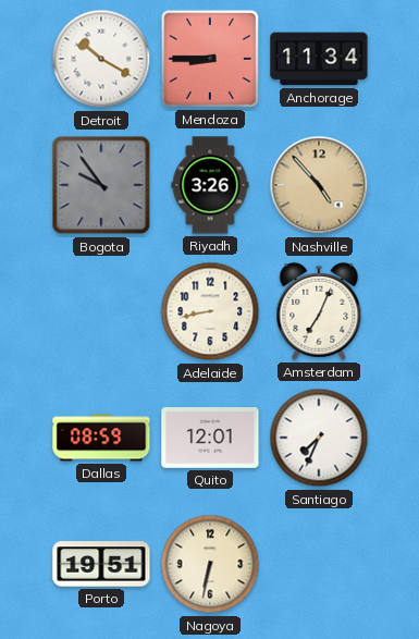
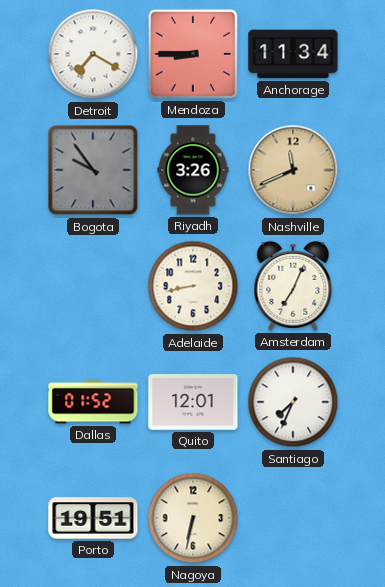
Detroit: 10:20 -> 7:20 (93, 54)
Nashville: 4:53 -> 11:41 (293, 170)
Dallas: 08:59 -> 01:52 (93, 402)
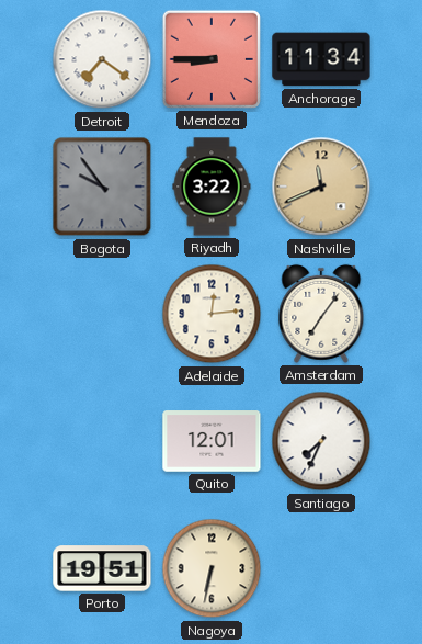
Detroit: 7:20 -> 7:21 (102, 59)
Riyadh: 3:26 -> 3:22 (212, 187)
Adelaide: 8:43 -> 12:14 (212, 314)
Amsterdam: 7:04 -> 7:06 (321, 314)
Dallas: 01:52 -> none (93, 402)
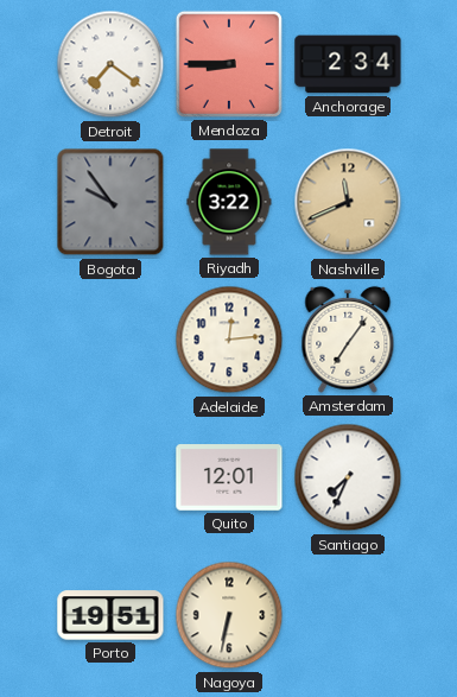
Anchorage: 11:34 -> 2:34 (348, 64)
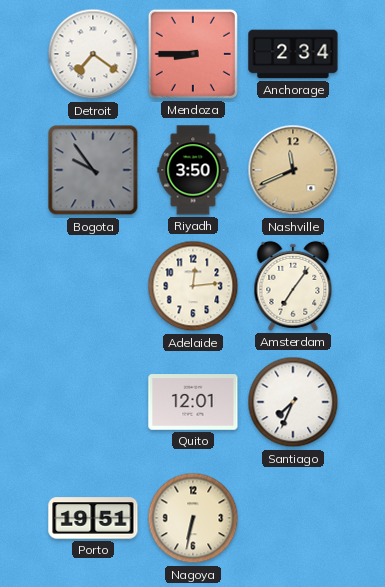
Riyadh: 3:22 -> 3:50 (193, 170)
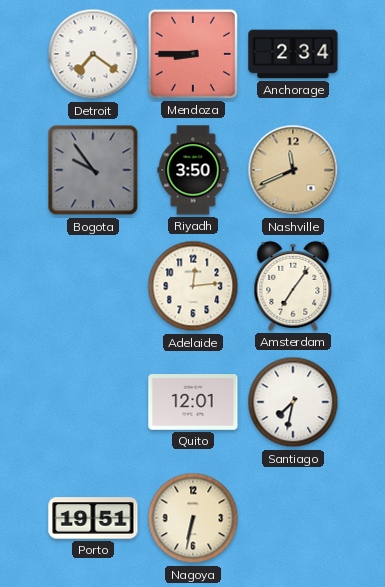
Santiago: 7:34 -> 7:32 (293, 402)
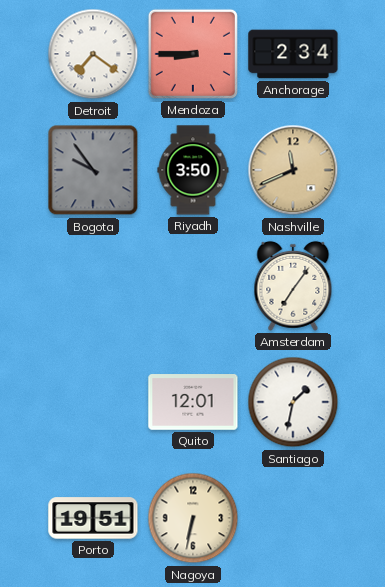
Adelaide: 12:14 -> none (193, 286)
Santiago: 7:32 -> 1:32 (293, 402)
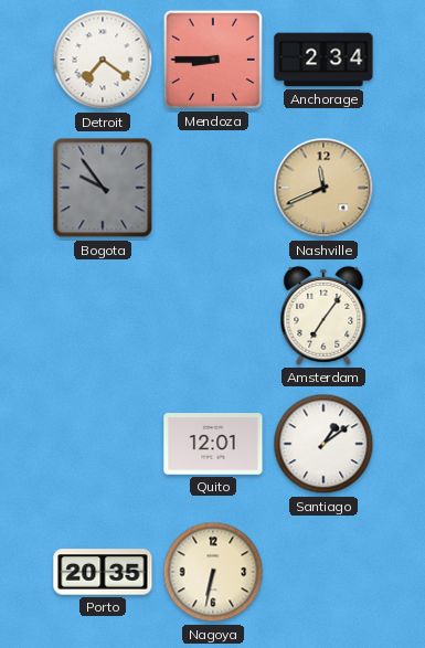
Riyadh: 3:50 -> none (193, 170)
Santiago: 1:32 -> 1:09 (323, 444)
Porto: 19:51 -> 20:35 (103, 572)
